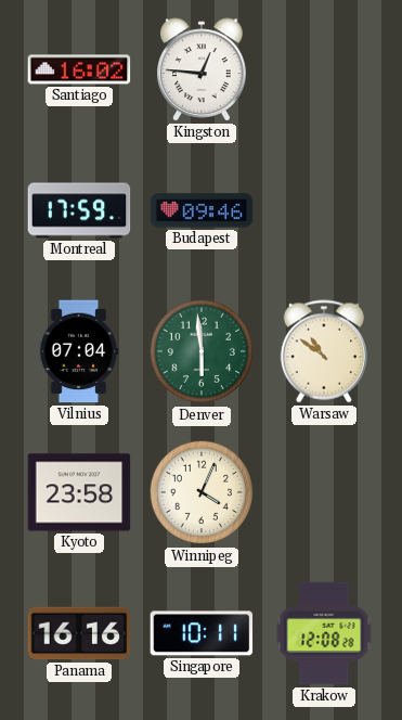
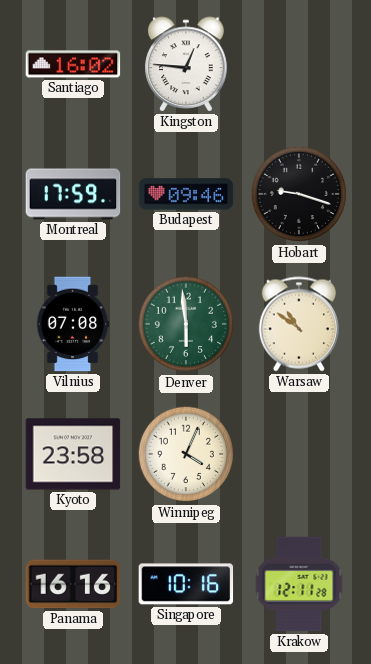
Hobart: none -> 9:18 (299, 194)
Vilnius: 07:04 -> 07:08 (73, 324)
Singapore: 10:11 -> 10:16 (186, 584)
Krakow: 12:08 -> 12:11 (299, 584)
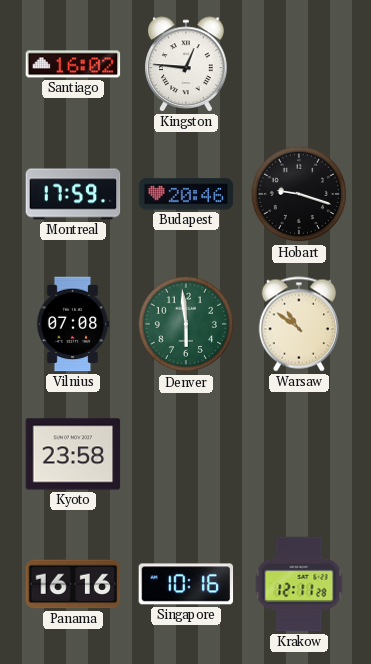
Budapest: 09:46 -> 20:46 (186, 194)
Winnipeg: 4:04 -> none (186, 454)
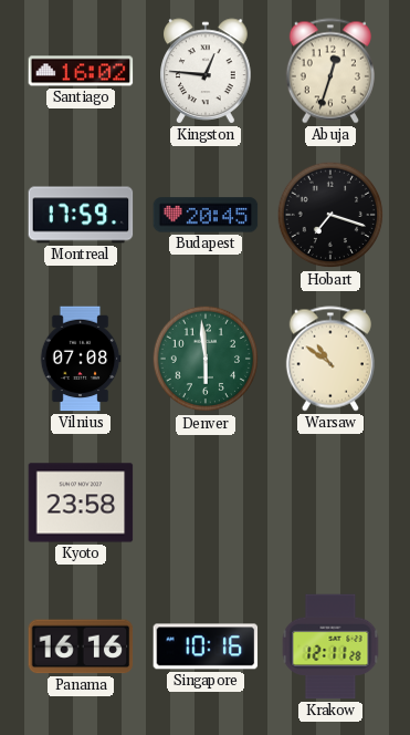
Abuja: none -> 12:33 (330, 71)
Budapest: 20:46 -> 20:45 (206, 215)
Hobart: 9:18 -> 7:18 (330, 215)
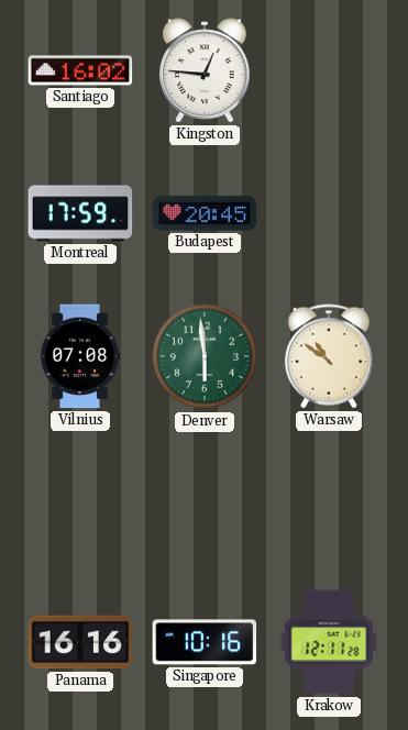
Abuja: 12:33 -> none (330, 71)
Hobart: 7:18 -> none (330, 215)
Kyoto: 23:58 -> none (81, 503)
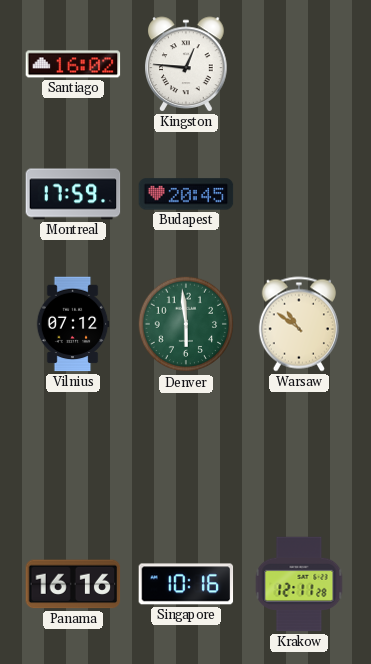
Vilnius: 07:08 -> 07:12 (73, 324)
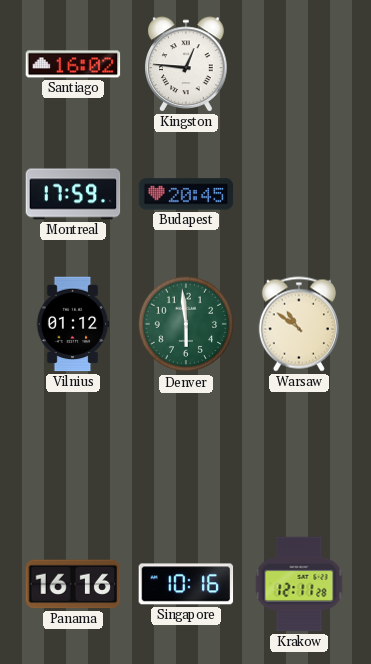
Vilnius: 07:12 -> 01:12 (73, 324)
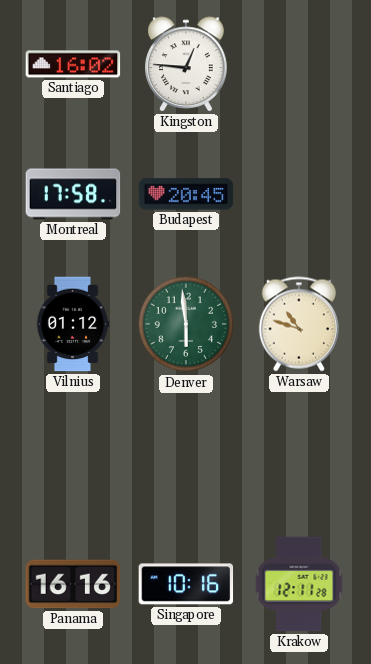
Montreal: 17:59 -> 17:58 (73, 194)
Warsaw: 10:51 -> 10:48 (299, 324)
